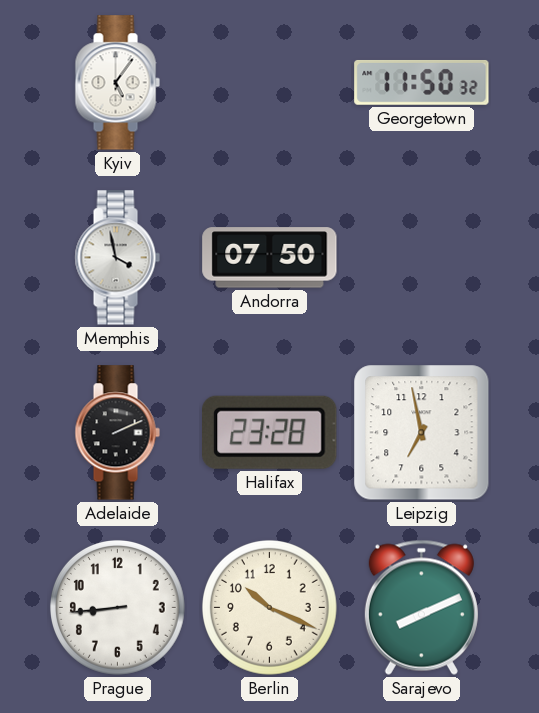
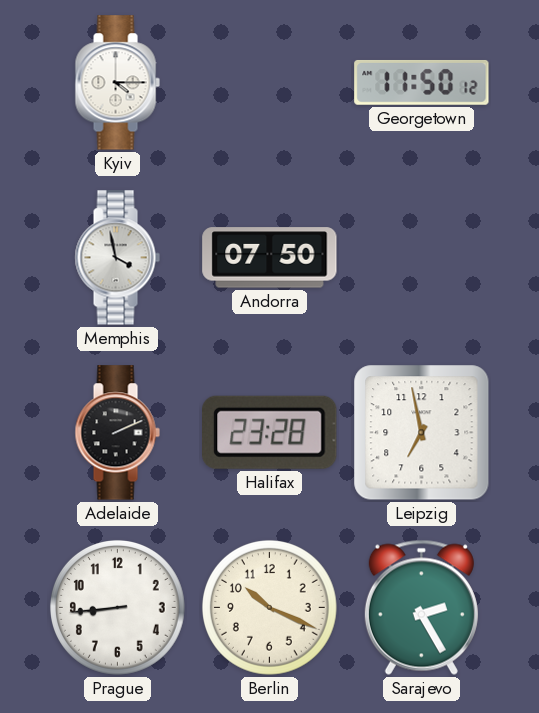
Kyiv: 5:06 -> 4:15 (117, 83)
Georgetown: 11:50:32 -> 11:50:12 (422, 82)
Sarajevo: 8:11 -> 2:25 (421, 607)
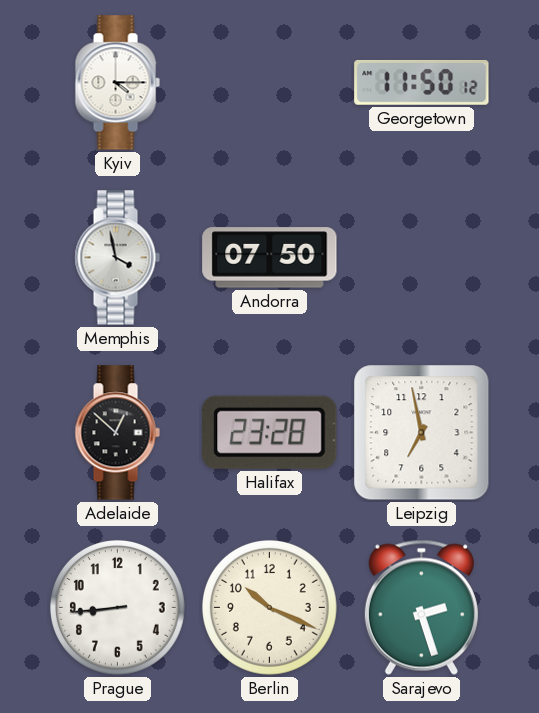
Adelaide: 2:11 -> 12:52 (117, 433)
Sarajevo: 2:25 -> 2:27 (421, 607)
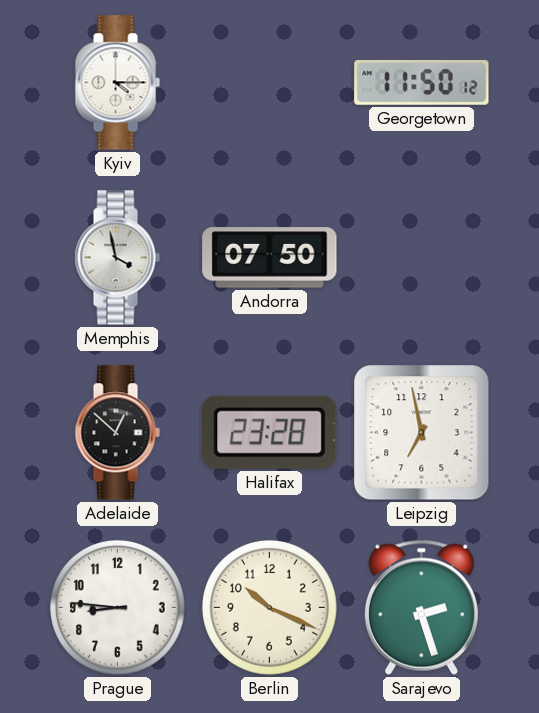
Prague: 8:44 -> 8:46 (117, 607)
